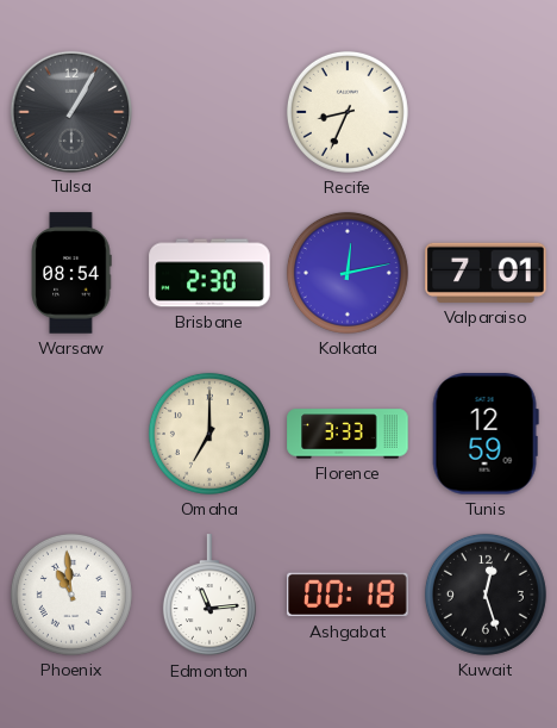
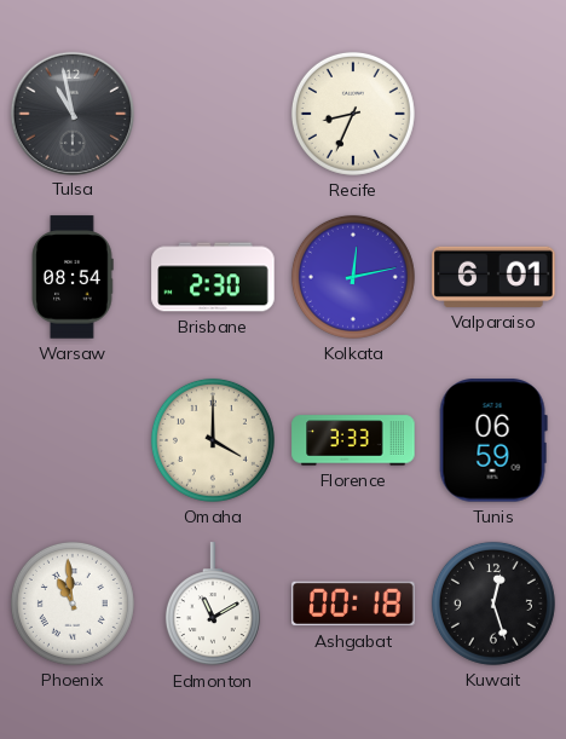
Tulsa: 1:05 -> 10:58 (71, 112)
Valparaiso: 7:01 -> 6:01 (493, 277)
Omaha: 7:00 -> 4:00 (213, 440)
Tunis: 12:59 -> 06:59 (493, 440)
Edmonton: 11:14 -> 11:10 (213, 605)
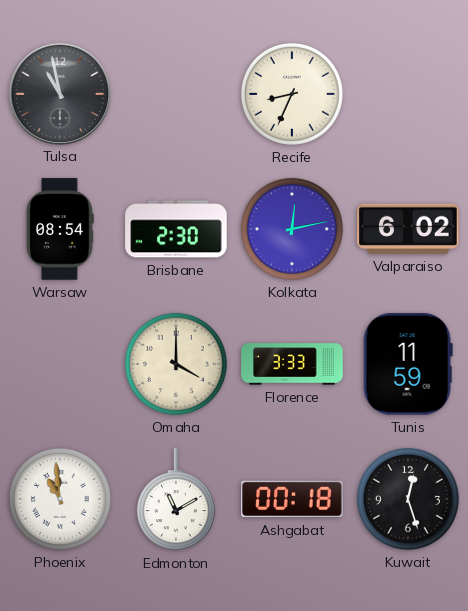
Valparaiso: 6:01 -> 6:02 (408, 229)
Tunis: 06:59 -> 11:59 (408, 364)
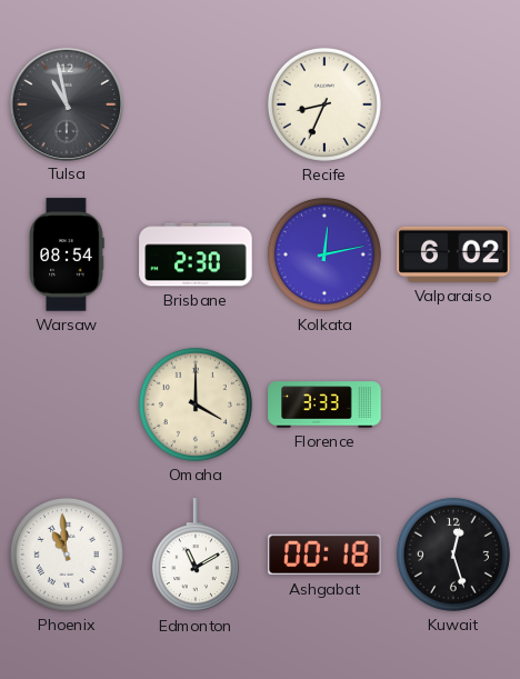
Tunis: 11:59 -> none (408, 364)
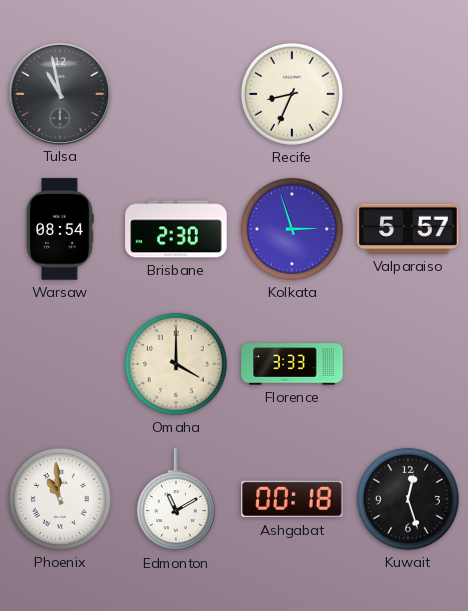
Kolkata: 12:13 -> 2:57 (292, 229)
Valparaiso: 6:02 -> 5:57 (408, 229)
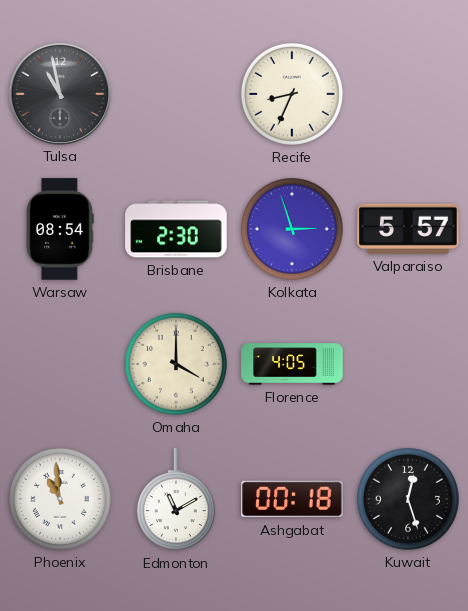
Florence: 3:33 -> 4:05 (292, 364)
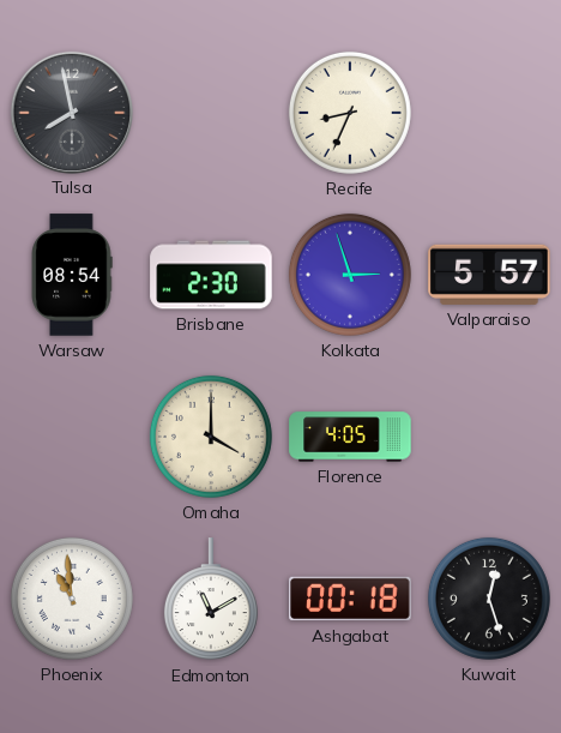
Tulsa: 10:58 -> 7:58 (71, 112)
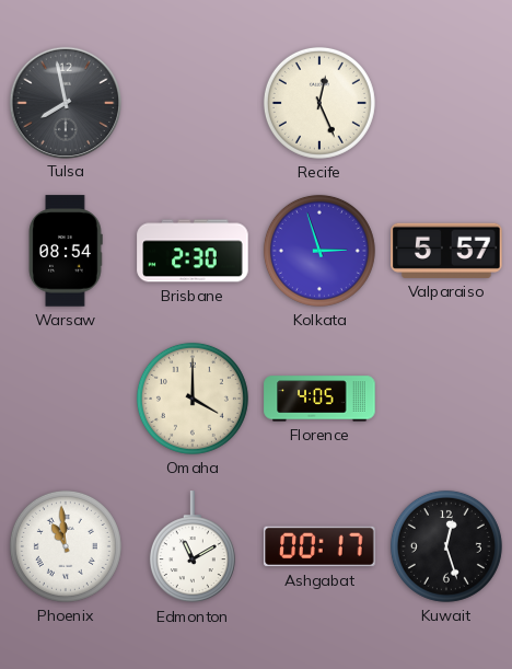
Recife: 8:34 -> 12:26 (319, 103)
Ashgabat: 00:18 -> 00:17 (319, 546)
